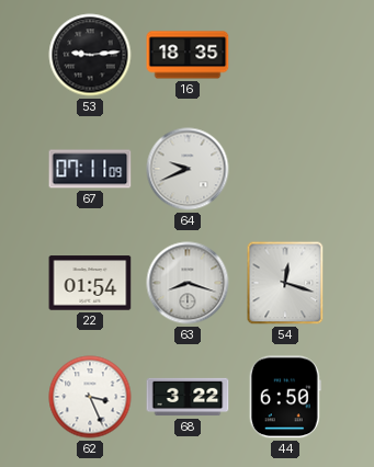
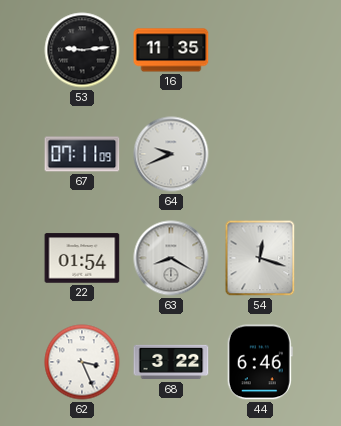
16: 18:35 -> 11:35 (171, 50)
63: 8:18 -> 8:20 (171, 258)
44: 6:50 -> 6:46 (260, 362)
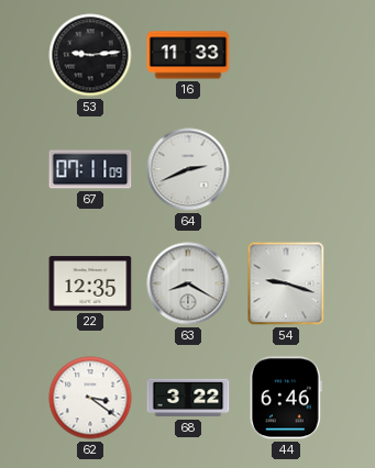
16: 11:35 -> 11:33 (188, 55)
64: 9:41 -> 2:41 (188, 169)
22: 01:54 -> 12:35 (90, 283)
54: 12:18 -> 9:18 (286, 283)
62: 3:26 -> 3:21 (90, 398)
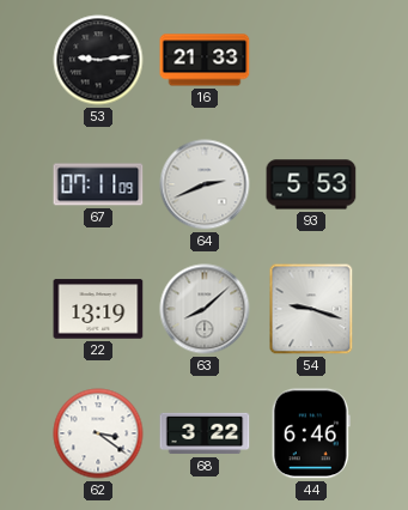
16: 11:33 -> 21:33 (205, 60)
93: none -> 5:53 (311, 184)
22: 12:35 -> 13:19 (98, 309)
63: 8:20 -> 8:08 (205, 309)
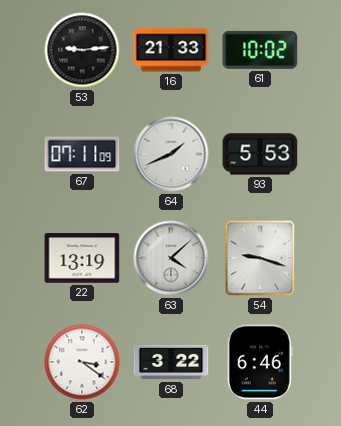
61: none -> 10:02 (260, 50)
64: 2:41 -> 1:41 (171, 154)
63: 8:08 -> 4:08 (171, 258)
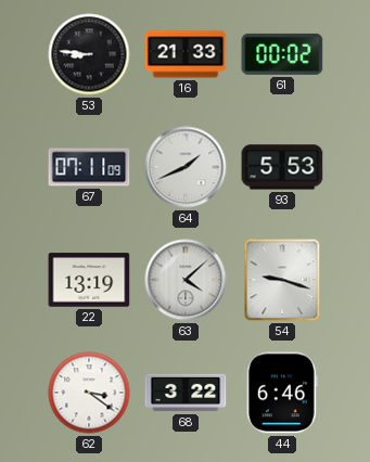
53: 9:14 -> 8:46 (89, 54)
61: 10:02 -> 00:02 (282, 54)
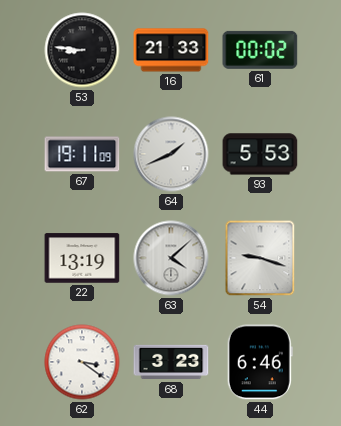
67: 07:11 -> 19:11 (82, 154)
68: 3:22 -> 3:23 (171, 362)
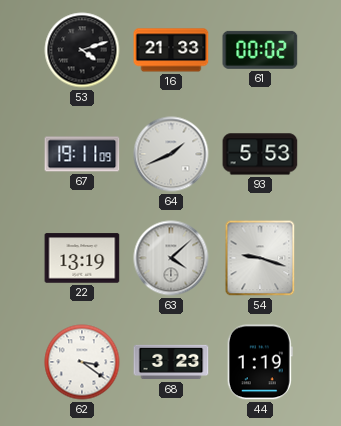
53: 8:46 -> 4:12 (82, 50)
44: 6:46 -> 1:19 (260, 362)
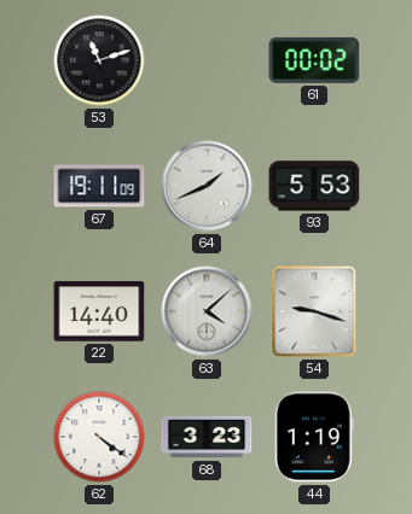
53: 4:12 -> 11:12 (99, 60)
16: 21:33 -> none (171, 50)
22: 13:19 -> 14:40 (99, 311)
62: 3:21 -> 4:21 (99, 437)
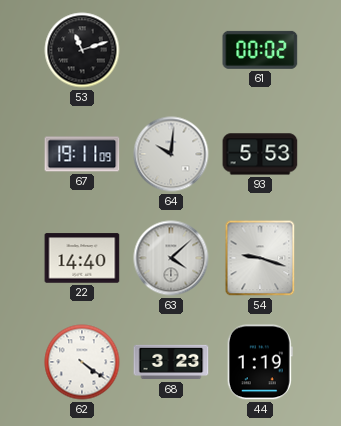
64: 1:41 -> 10:01 (171, 154)
